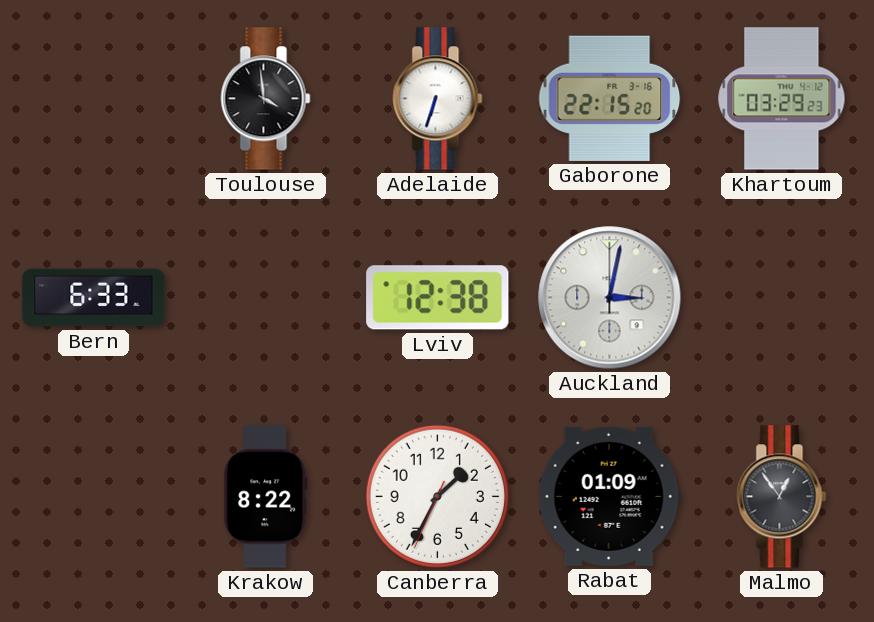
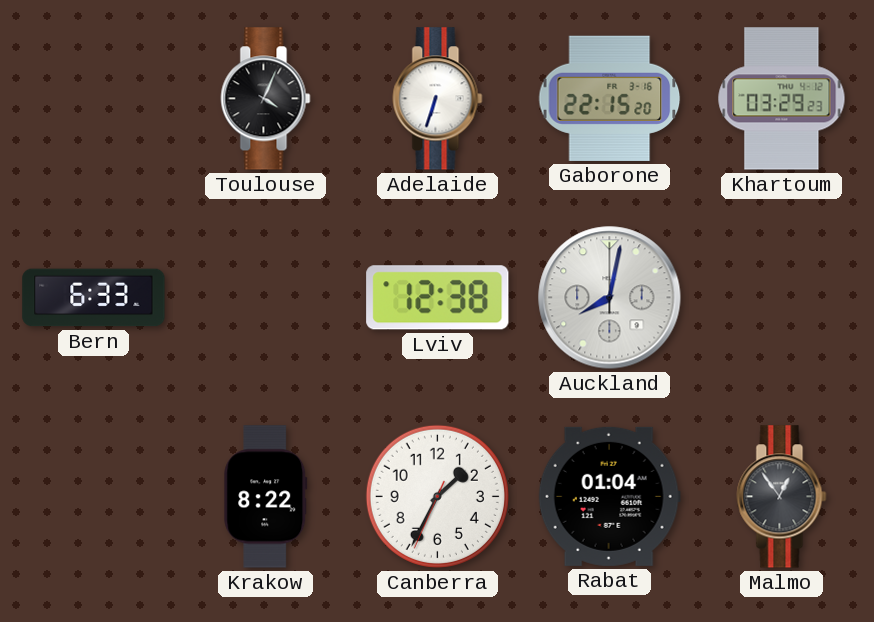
Toulouse: 3:59 -> 4:04 (266, 99)
Auckland: 3:02 -> 8:02 (610, 298)
Rabat: 01:09 -> 01:04 (609, 496)
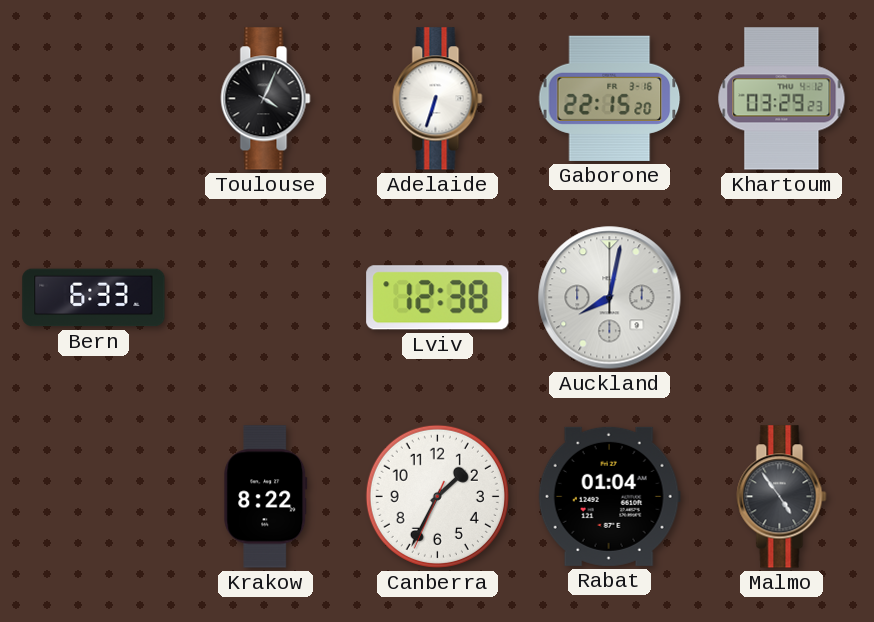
Malmo: 12:54 -> 4:54 (782, 497)
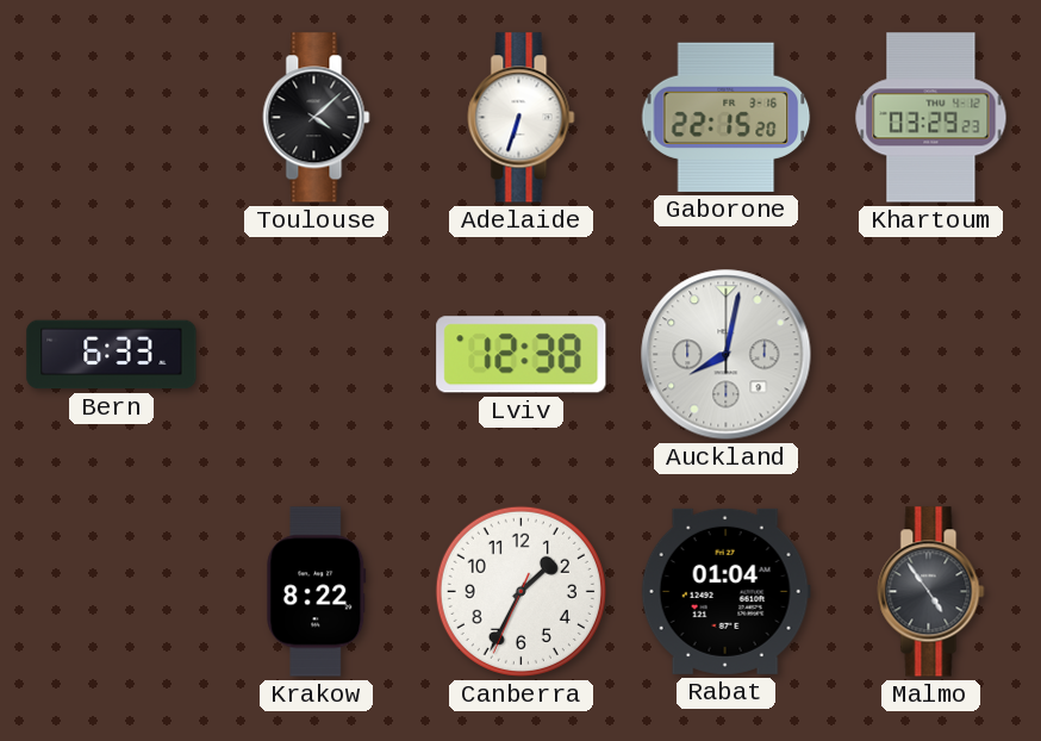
Toulouse: 4:04 -> 4:08 (317, 118)
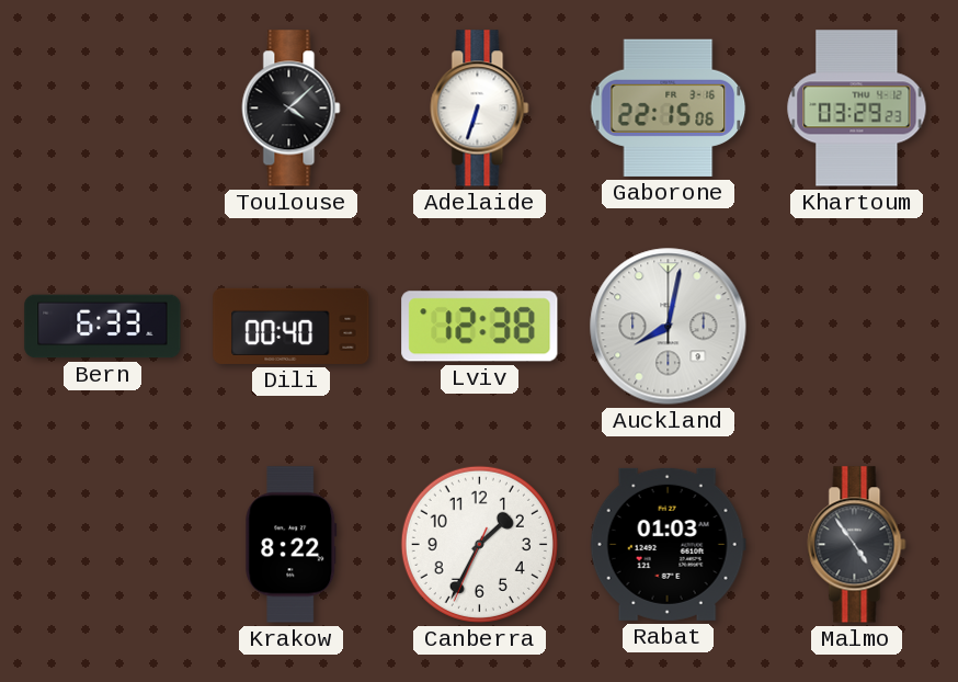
Gaborone: 22:15:20 -> 22:15:06 (669, 107)
Dili: none -> 00:40 (292, 326)
Rabat: 01:04 -> 01:03 (668, 544)
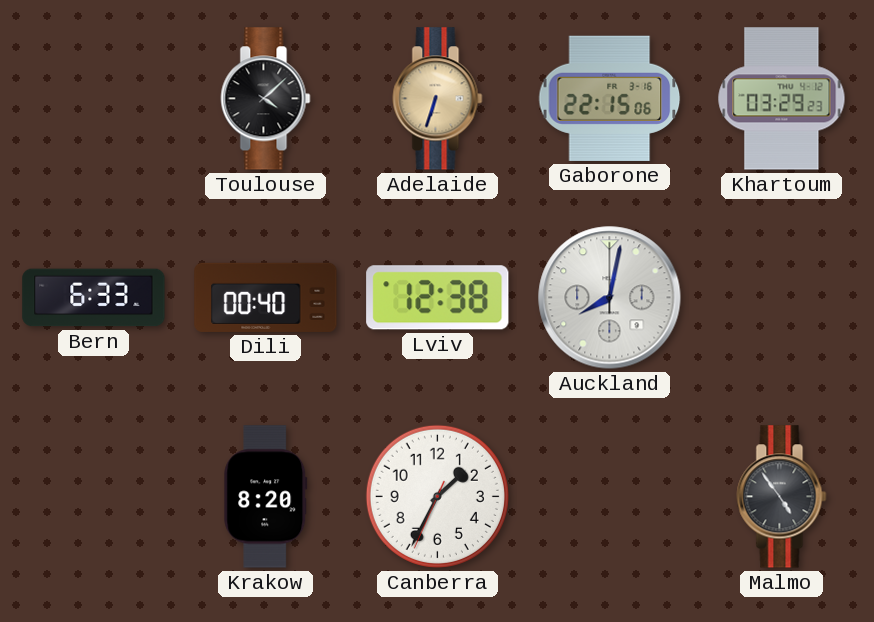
Adelaide dial: white -> champagne (438, 99)
Krakow: 8:22 -> 8:20 (266, 497)
Rabat: 01:03 -> none (668, 544)
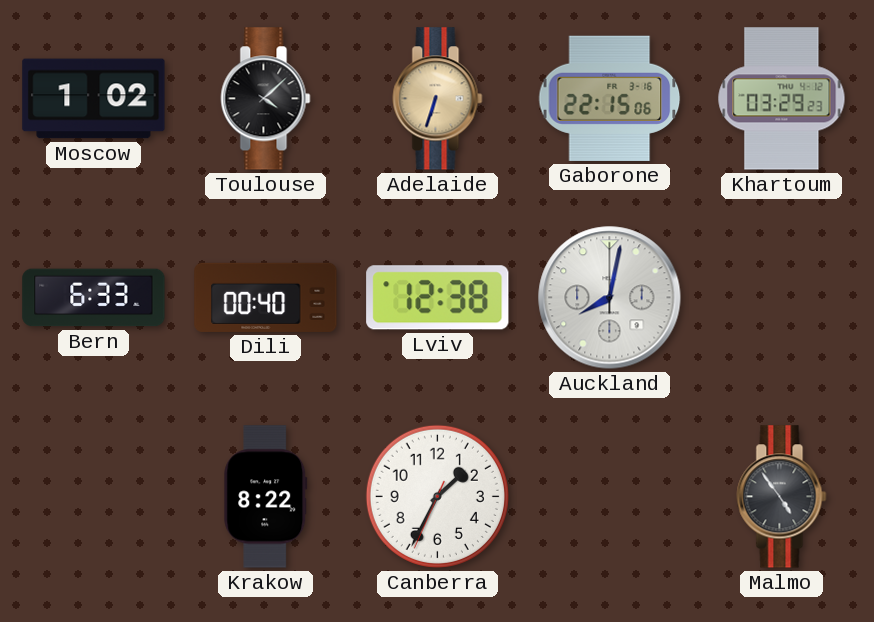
Moscow: none -> 1:02 (94, 99)
Krakow: 8:20 -> 8:22 (266, 497)
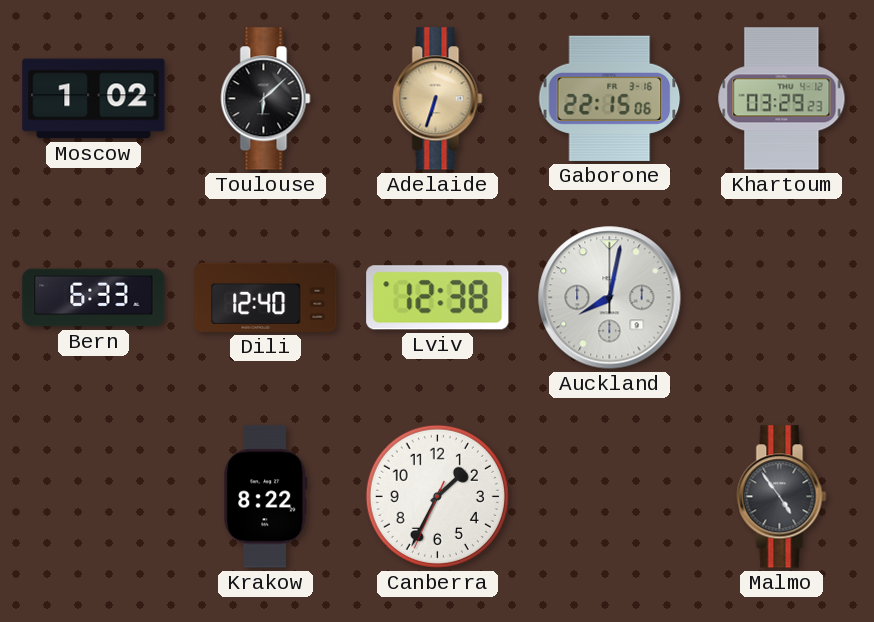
Toulouse: 4:08 -> 6:08 (266, 99)
Dili: 00:40 -> 12:40 (266, 297)
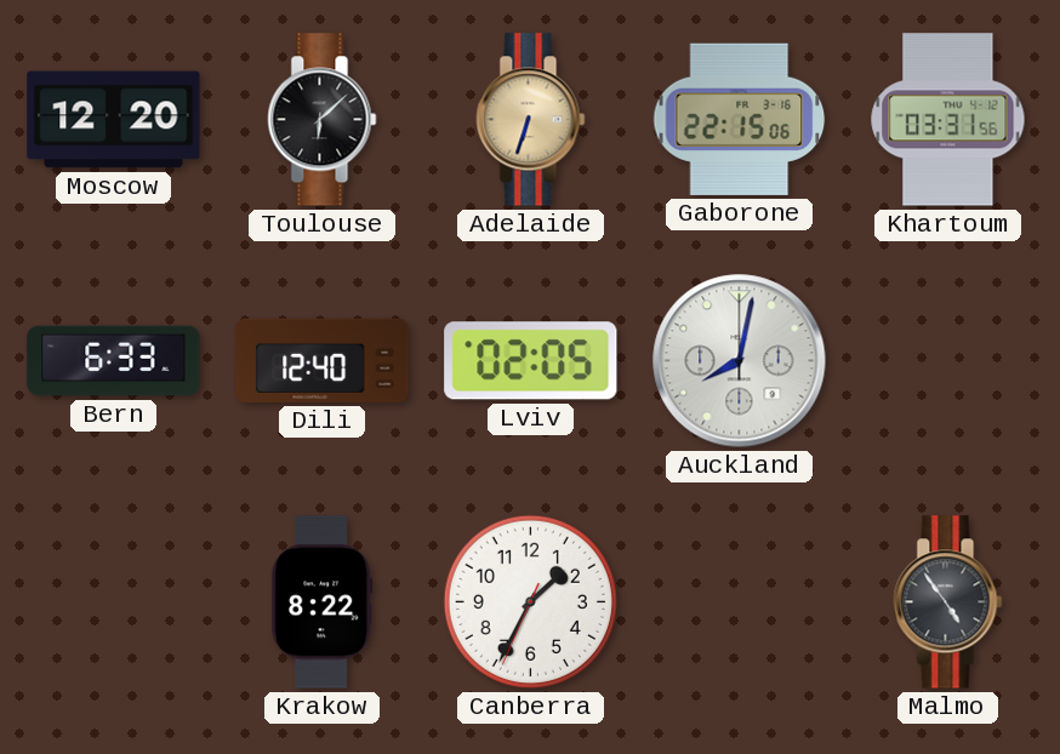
Moscow: 1:02 -> 12:20 (114, 120)
Khartoum: 03:29 -> 03:31 (948, 120)
Lviv: 12:38 -> 02:05 (531, 361)
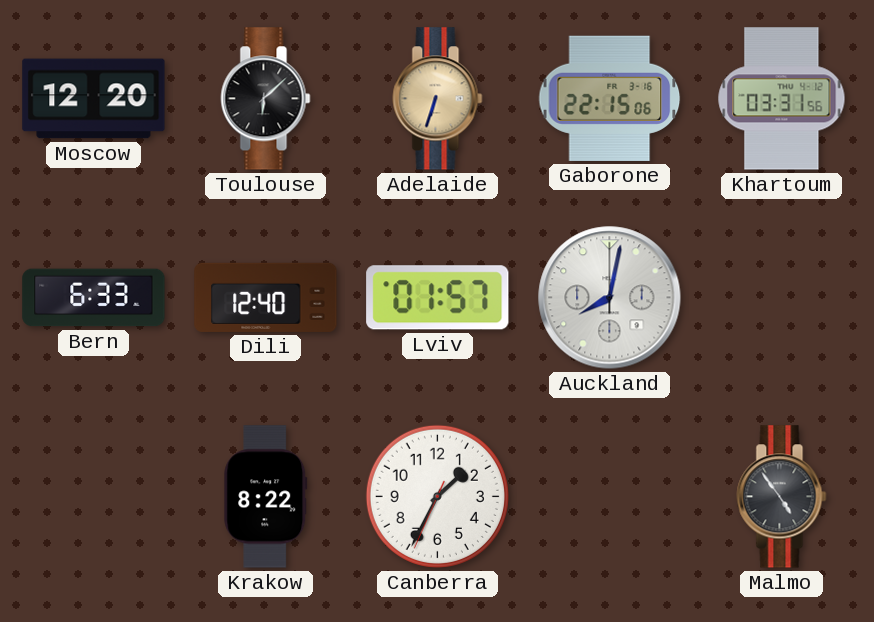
Lviv: 02:05 -> 01:57 (438, 298)
